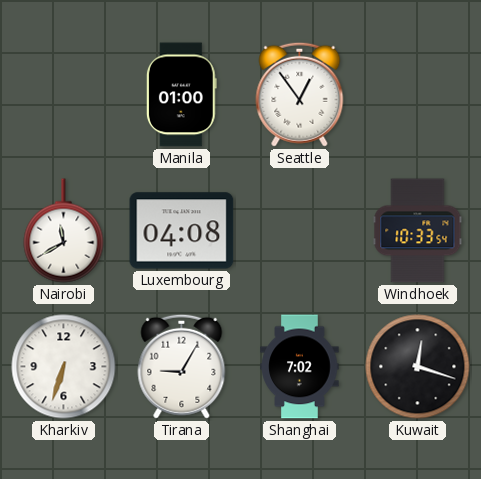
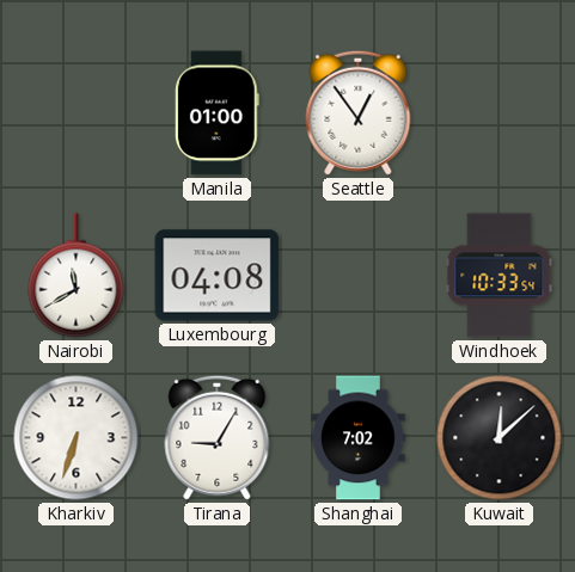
Kuwait: 12:18 -> 12:08 (500, 438)
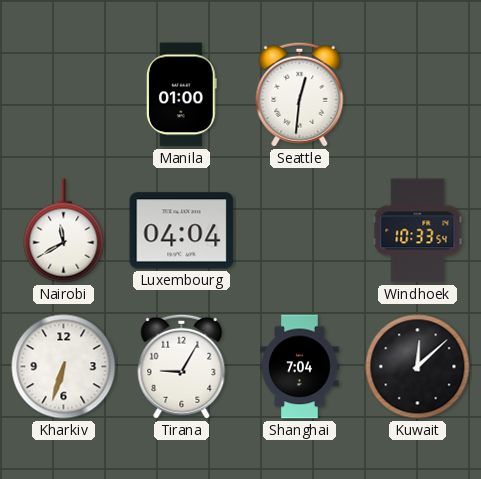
Seattle: 12:54 -> 12:31 (300, 94)
Luxembourg: 04:08 -> 04:04 (182, 231)
Shanghai: 7:02 -> 7:04 (300, 367)
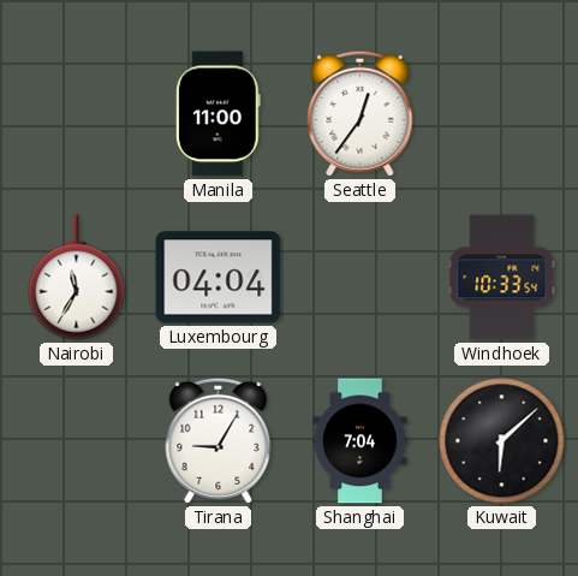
Manila: 01:00 -> 11:00 (218, 114)
Seattle: 12:31 -> 12:36 (360, 113)
Nairobi: 11:40 -> 11:35 (77, 278)
Kharkiv: 6:33 -> none (64, 367)
Kuwait: 12:08 -> 6:08 (502, 441)
